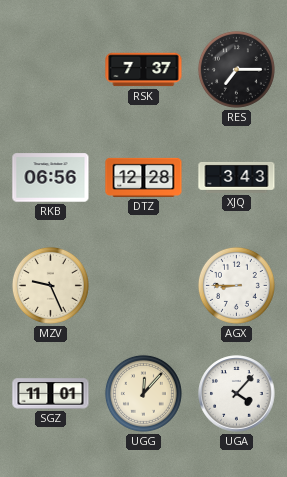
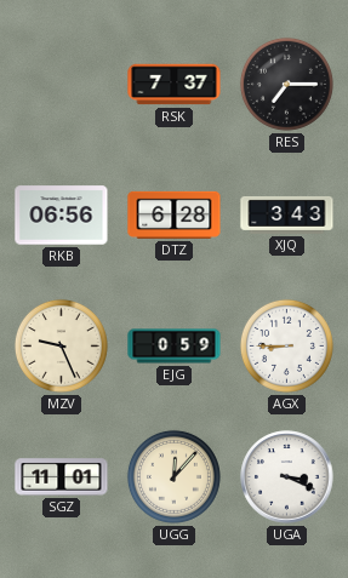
DTZ: 12:28 -> 6:28 (175, 214)
EJG: none -> 0:59 (175, 347)
UGA: 4:07 -> 3:19 (287, 477)
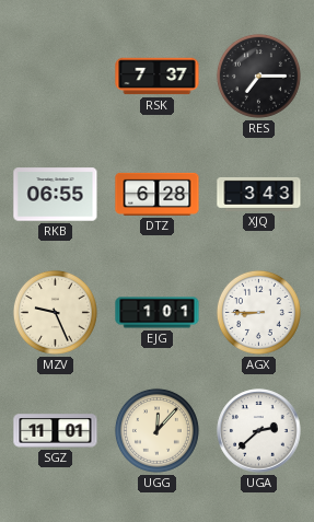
RKB: 06:56 -> 06:55 (56, 195)
EJG: 0:59 -> 1:01 (158, 313)
UGA: 3:19 -> 2:38 (259, 431)
